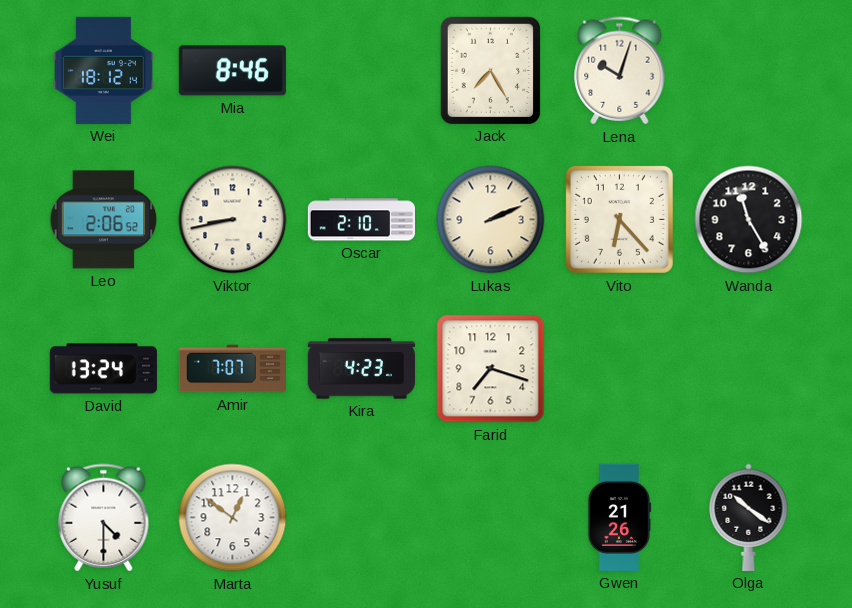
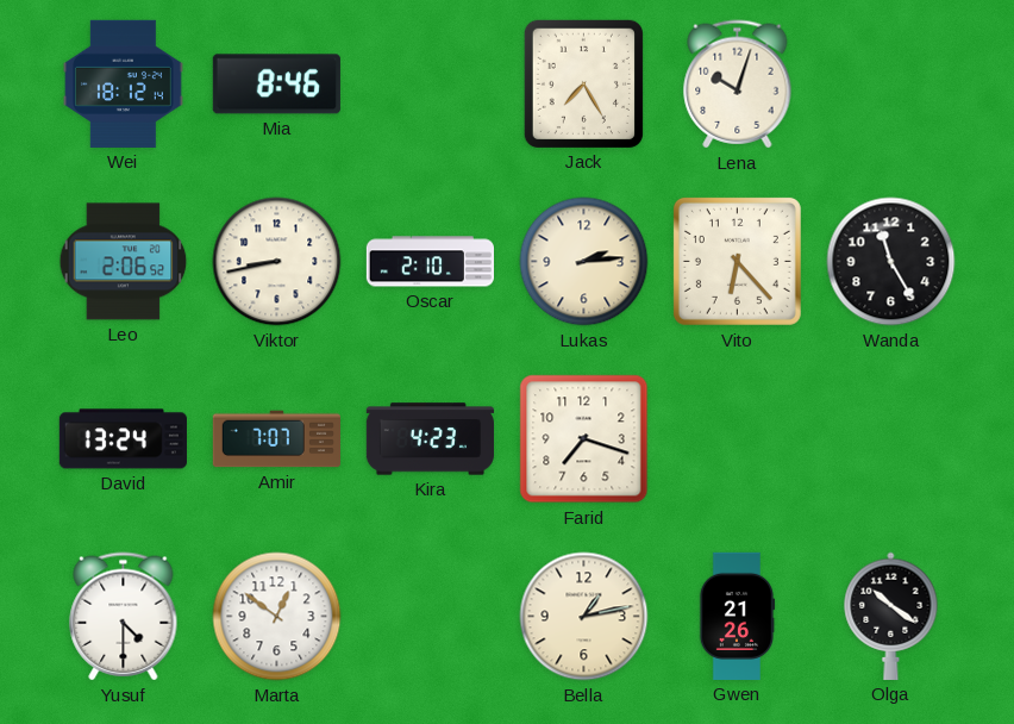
Lukas: 2:11 -> 2:14 (584, 262)
Bella: none -> 1:13 (584, 617)
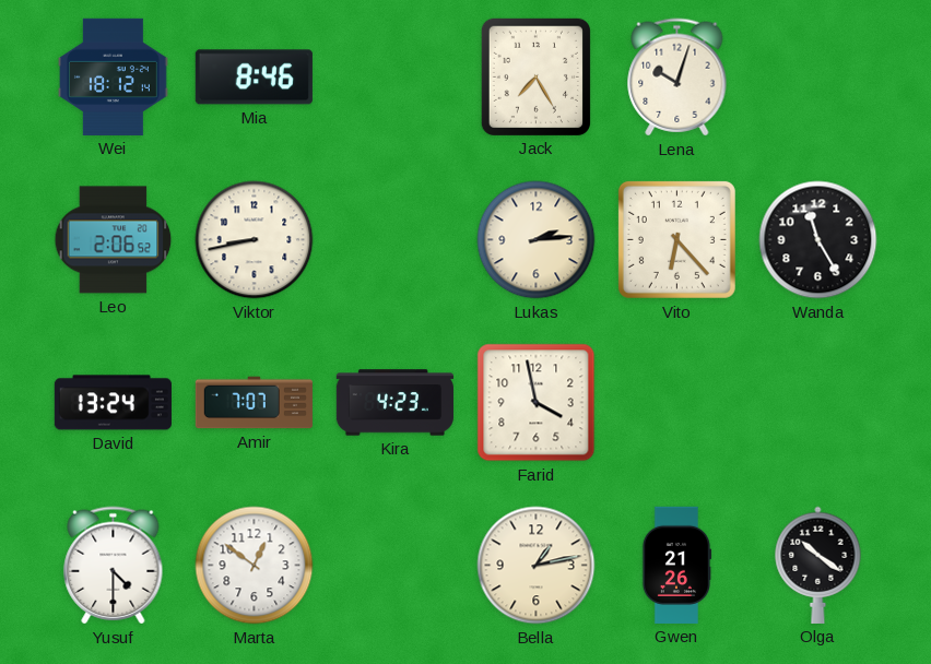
Oscar: 2:10 -> none (430, 262)
Farid: 7:18 -> 3:58 (537, 403)
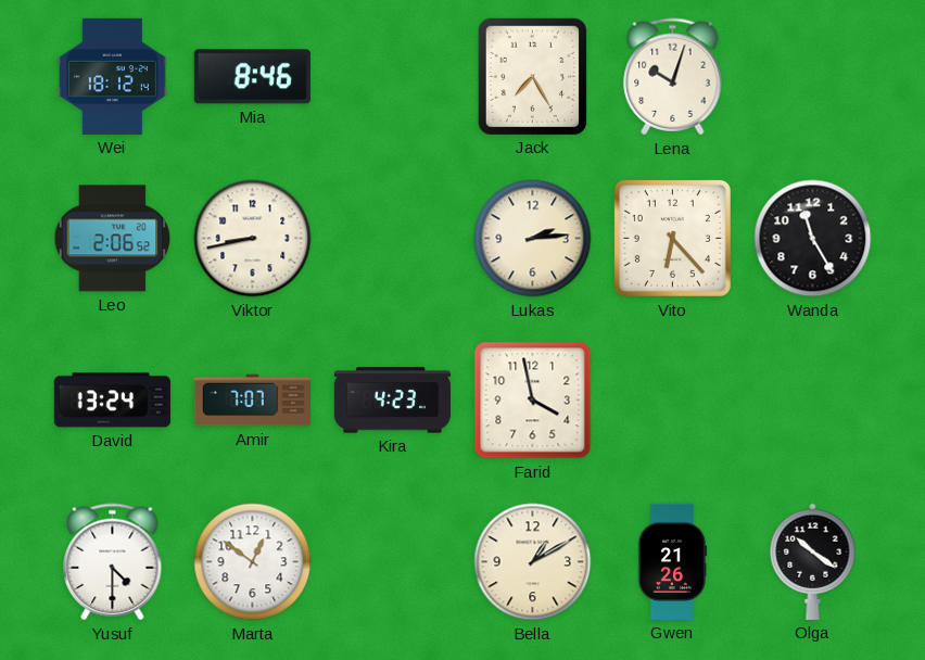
Bella: 1:13 -> 1:10 (533, 562)
